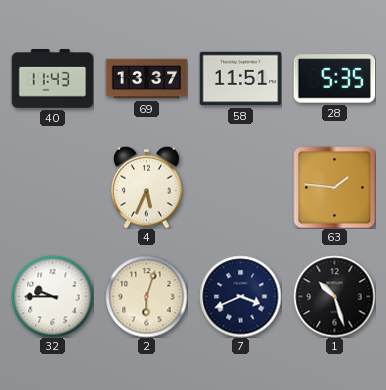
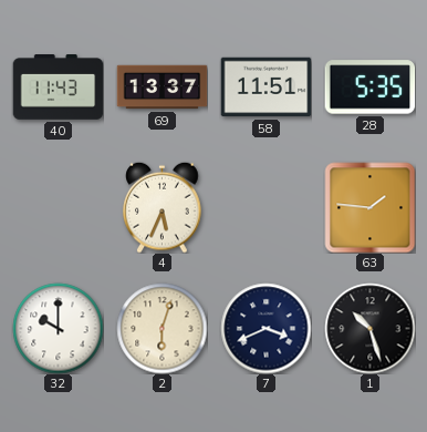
32: 9:45 -> 10:00 (58, 328)
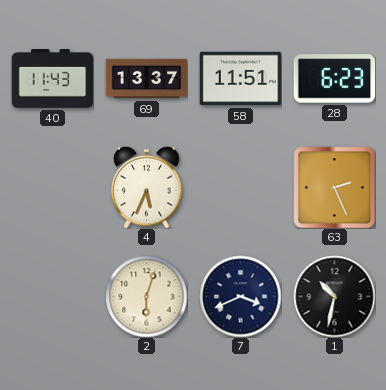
28: 5:35 -> 6:23 (334, 79)
63: 1:46 -> 2:26 (334, 187)
32: 10:00 -> none (58, 328)
1: 10:27 -> 10:32 (334, 296)
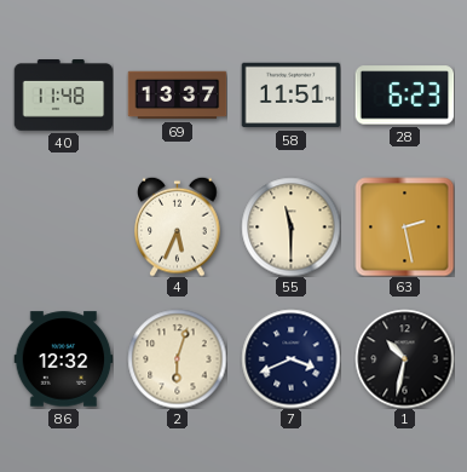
40: 11:43 -> 11:48 (63, 96)
55: none -> 11:30 (290, 226)
63: 2:26 -> 2:28 (404, 226)
86: none -> 12:32 (63, 359)
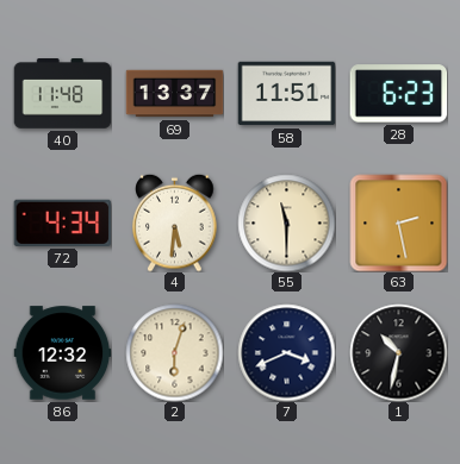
72: none -> 4:34 (62, 222)
4: 5:34 -> 5:31 (175, 222)
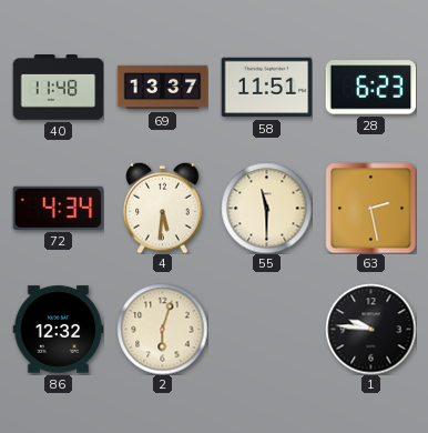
7: 3:41 -> none (286, 352)
1: 10:32 -> 9:46 (370, 329)
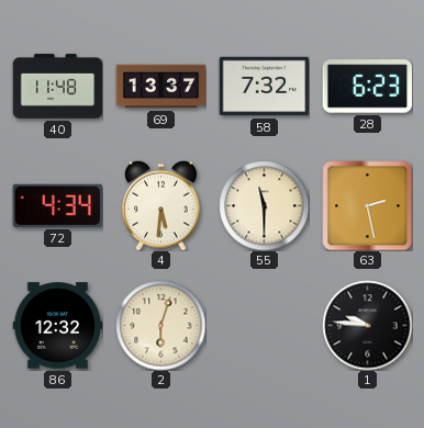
58: 11:51 -> 7:32 (264, 87)
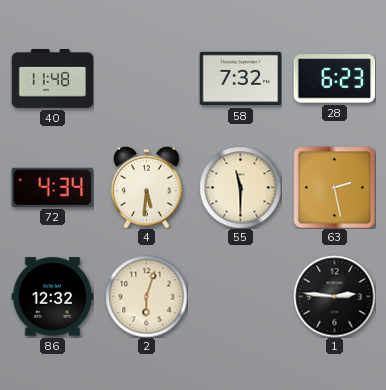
69: 13:37 -> none (160, 87)
1: 9:46 -> 2:46 (334, 296)
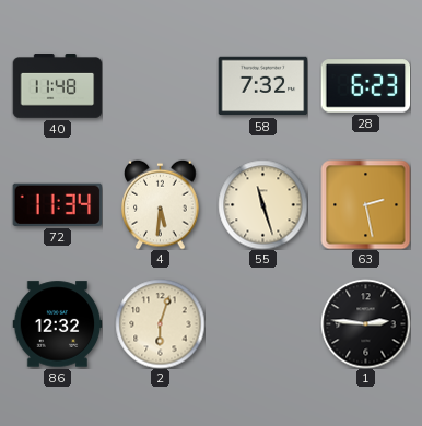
72: 4:34 -> 11:34 (57, 204)
55: 11:30 -> 11:27 (262, 204)
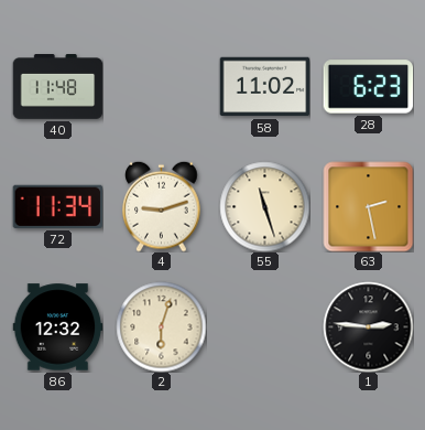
58: 7:32 -> 11:02 (264, 87)
4: 5:31 -> 9:12 (162, 206)
